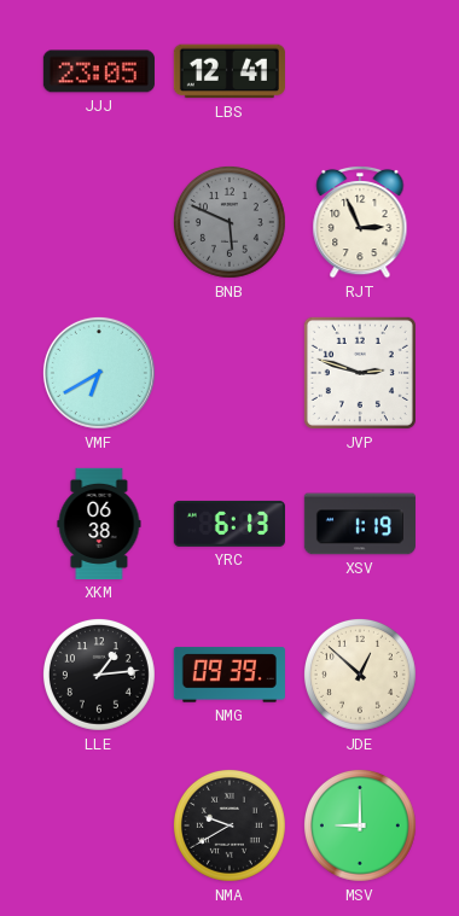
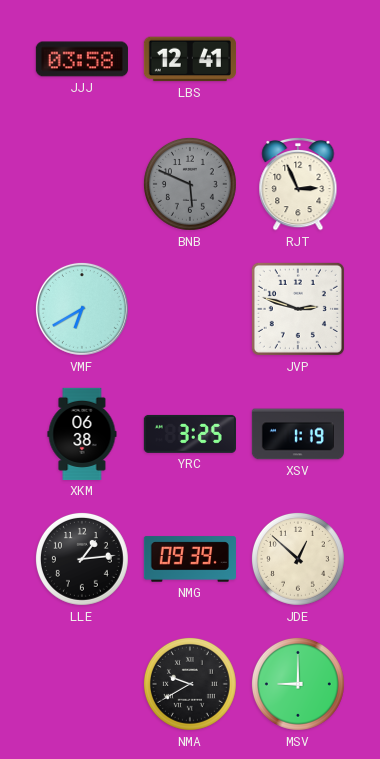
JJJ: 23:05 -> 03:58 (82, 59)
YRC: 6:13 -> 3:25 (190, 434)
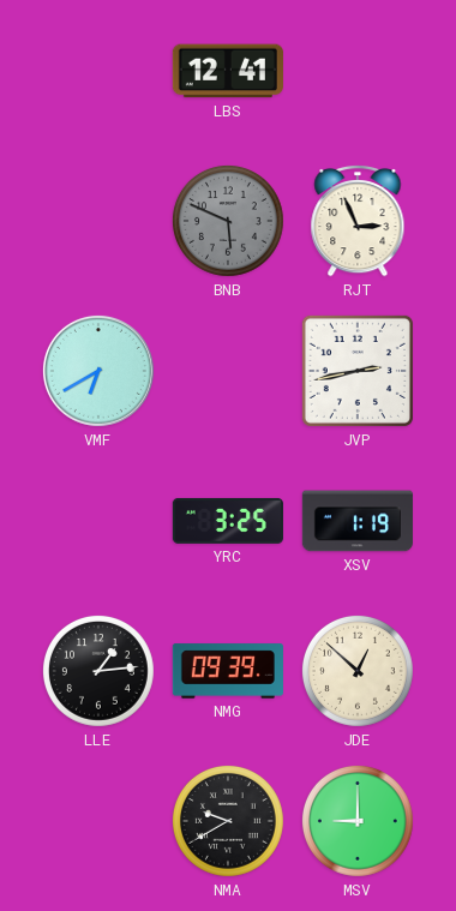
JJJ: 03:58 -> none (82, 59)
JVP: 2:48 -> 2:43 (358, 371)
XKM: 06:38 -> none (82, 434)
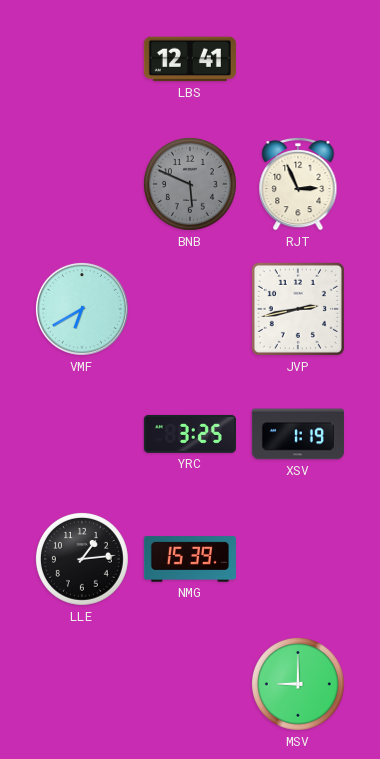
NMG: 09:39 -> 15:39 (190, 559)
JDE: 12:52 -> none (358, 671)
NMA: 9:40 -> none (228, 821)
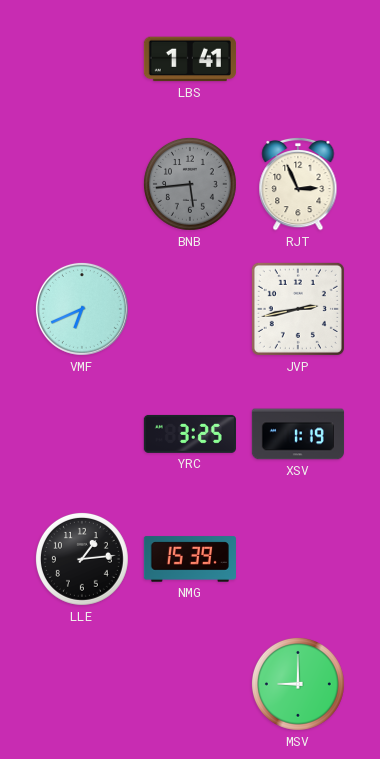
LBS: 12:41 -> 1:41 (190, 59)
BNB: 5:49 -> 5:44 (190, 184)
VMF: 6:40 -> 6:41 (82, 309)
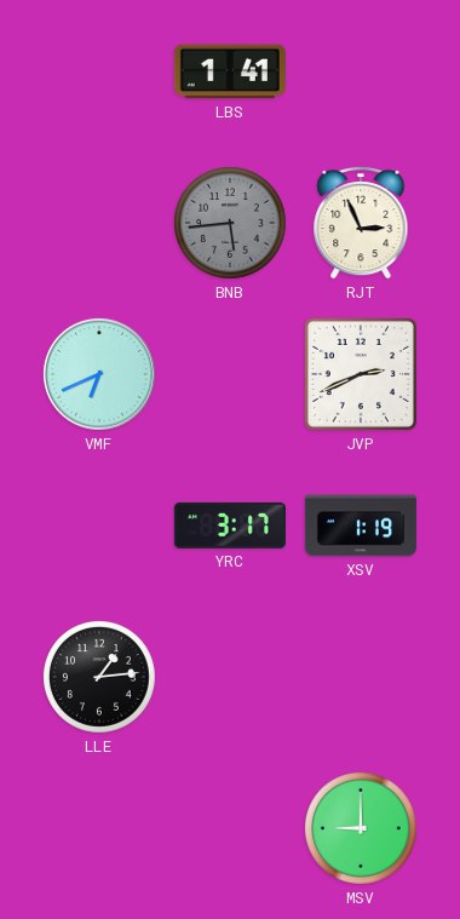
JVP: 2:43 -> 2:41 (361, 374)
YRC: 3:25 -> 3:17 (230, 525)
NMG: 15:39 -> none (190, 559)
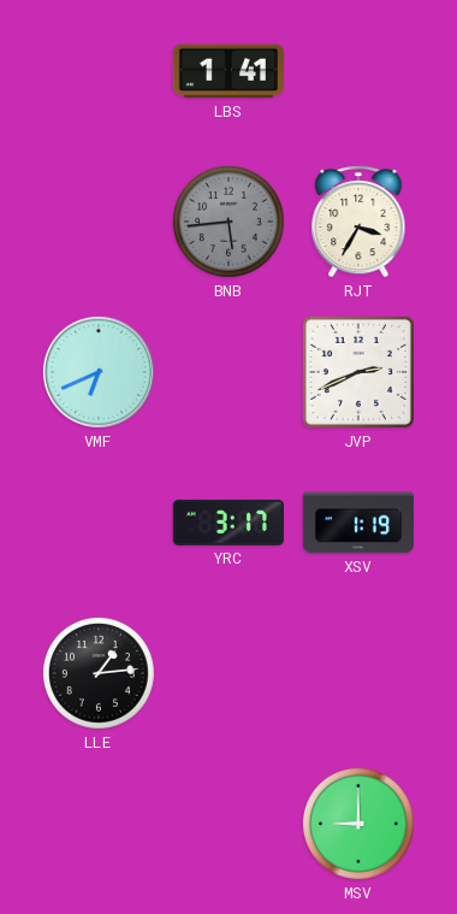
RJT: 2:56 -> 3:35 (358, 222)
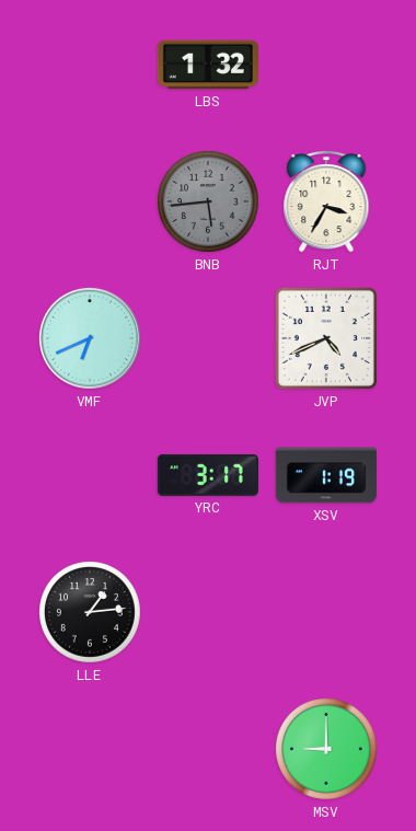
LBS: 1:41 -> 1:32 (208, 65)
JVP: 2:41 -> 4:41 (326, 338)
